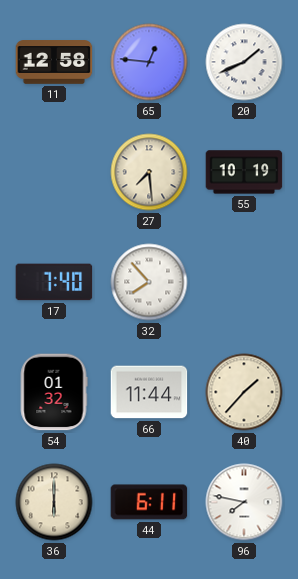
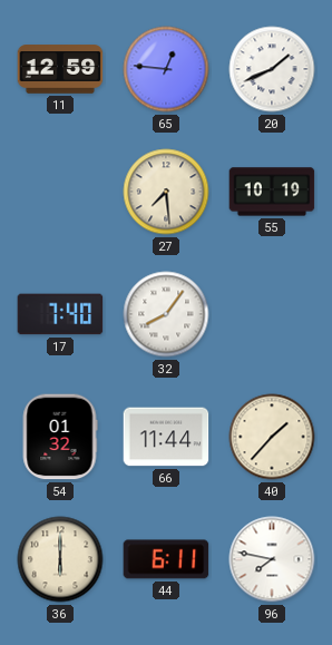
11: 12:58 -> 12:59 (60, 69)
32: 7:53 -> 8:06 (166, 314)
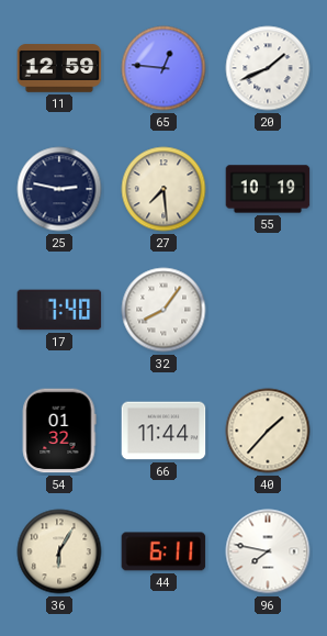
25: none -> 2:47 (59, 189)
36: 6:00 -> 6:05 (59, 551)
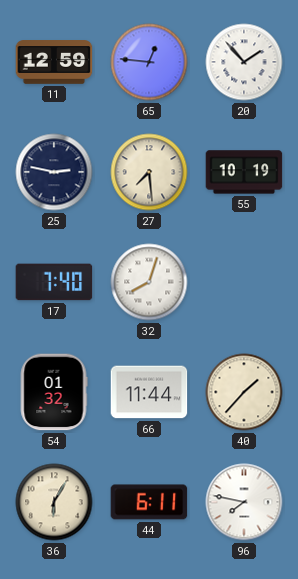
20: 1:41 -> 1:53 (244, 62)
32: 8:06 -> 8:03 (149, 282)
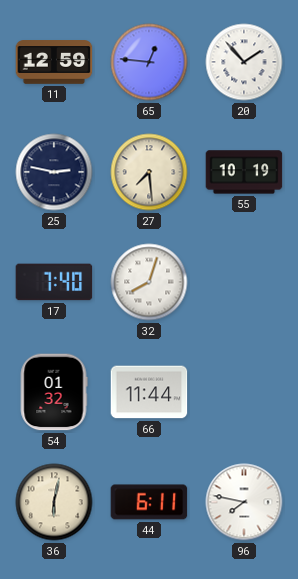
40: 1:37 -> none (244, 392)
36: 6:05 -> 6:02 (54, 502)
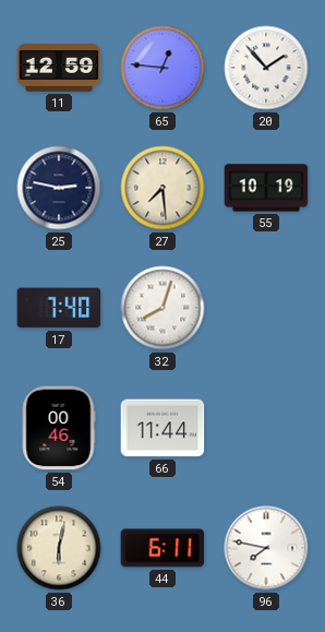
54: 01:32 -> 00:46 (59, 428)
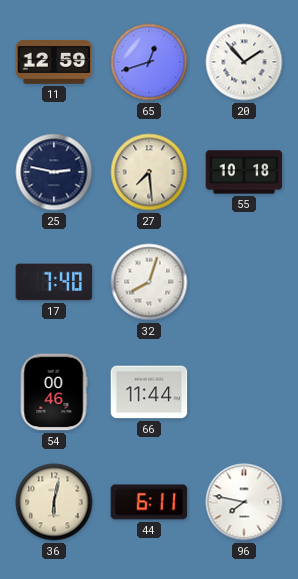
65: 12:46 -> 12:42 (149, 62)
55: 10:19 -> 10:18 (244, 172)
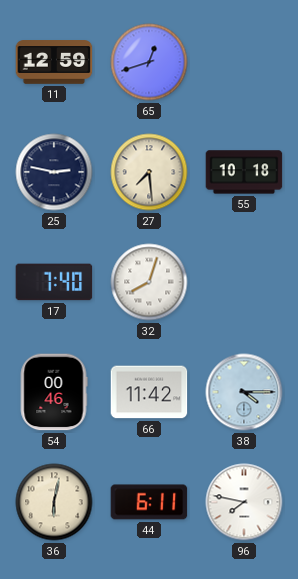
20: 1:53 -> none (244, 62)
66: 11:44 -> 11:42 (149, 392)
38: none -> 4:15 (244, 392)
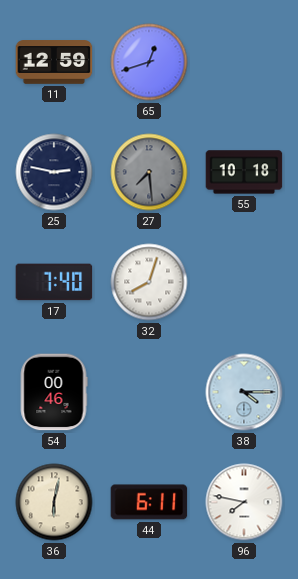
27 dial: cream -> grey (149, 172)
66: 11:42 -> none (149, 392)
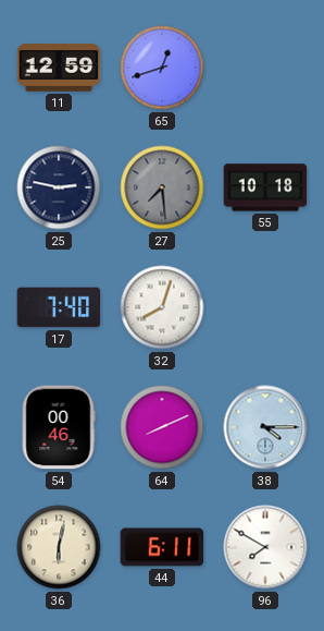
64: none -> 8:11 (162, 427)
96: 7:47 -> 7:50 (265, 547)
